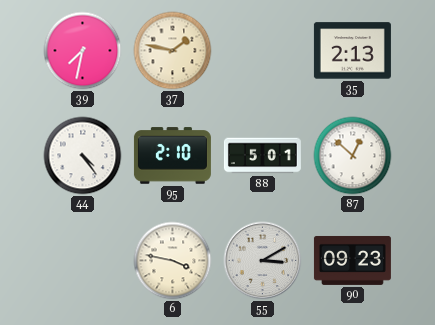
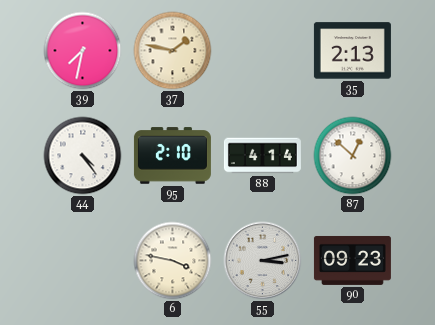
88: 5:01 -> 4:14 (262, 156)
55: 3:10 -> 3:13 (263, 261)
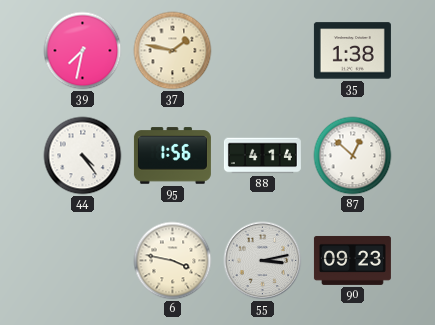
35: 2:13 -> 1:38 (352, 51)
95: 2:10 -> 1:56 (172, 156)
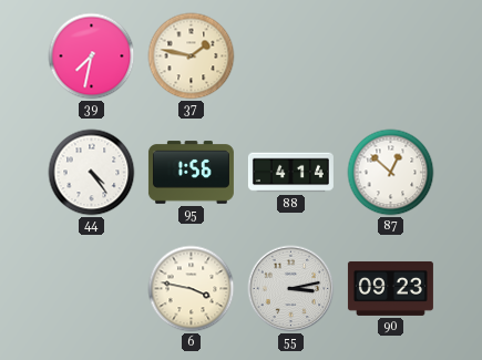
35: 1:38 -> none (352, 51)
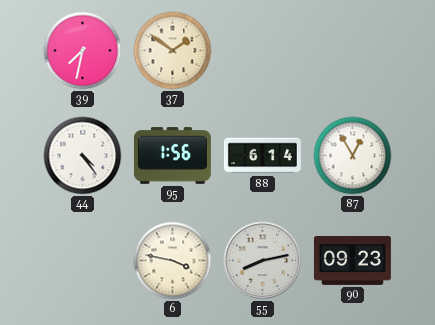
37: 1:47 -> 1:51 (173, 51)
88: 4:14 -> 6:14 (262, 156)
87: 12:52 -> 12:55 (353, 156)
55: 3:13 -> 8:13 (263, 261)
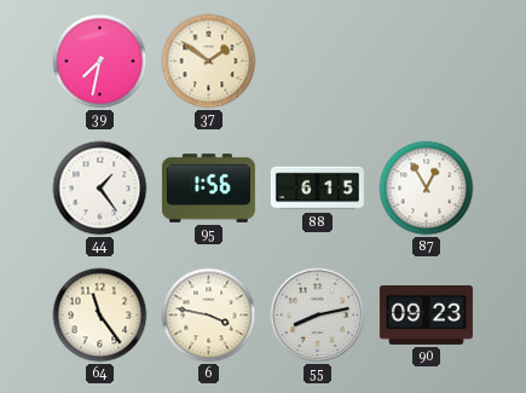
44: 4:24 -> 1:24 (100, 189)
88: 6:14 -> 6:15 (317, 189)
64: none -> 11:24 (100, 316)
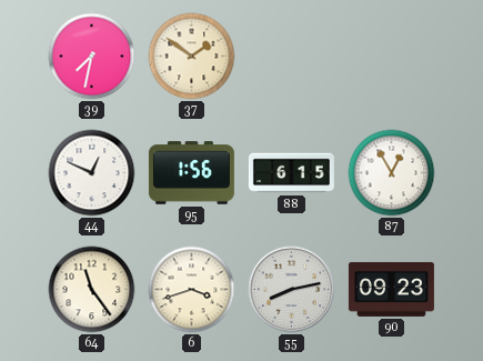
44: 1:24 -> 12:49 (92, 173)
6: 3:47 -> 3:42 (192, 290)
